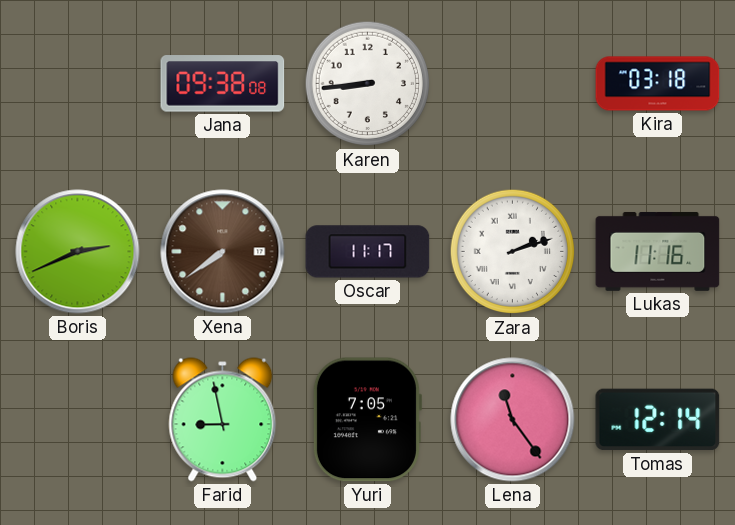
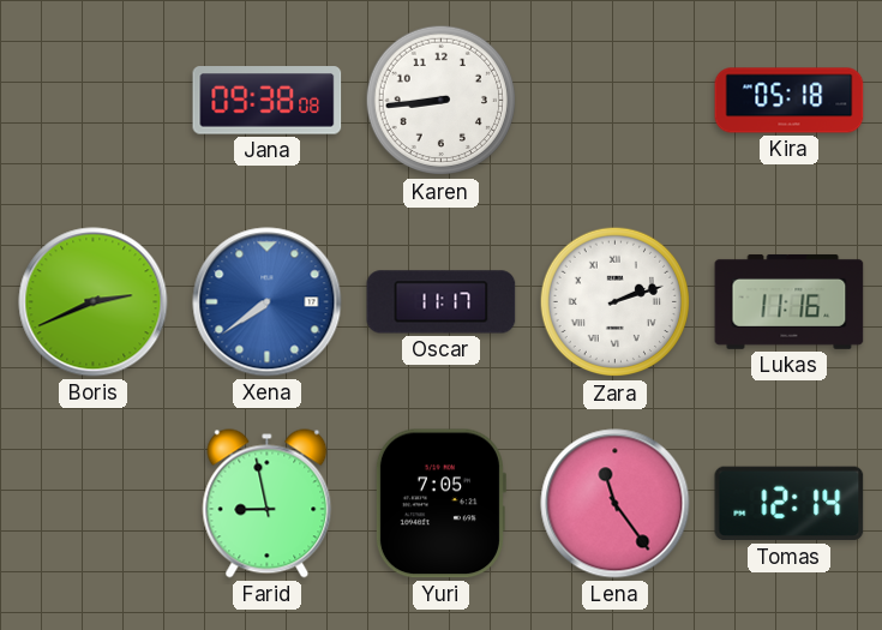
Kira: 03:18 -> 05:18 (790, 101)
Xena dial: brown -> blue (268, 302)
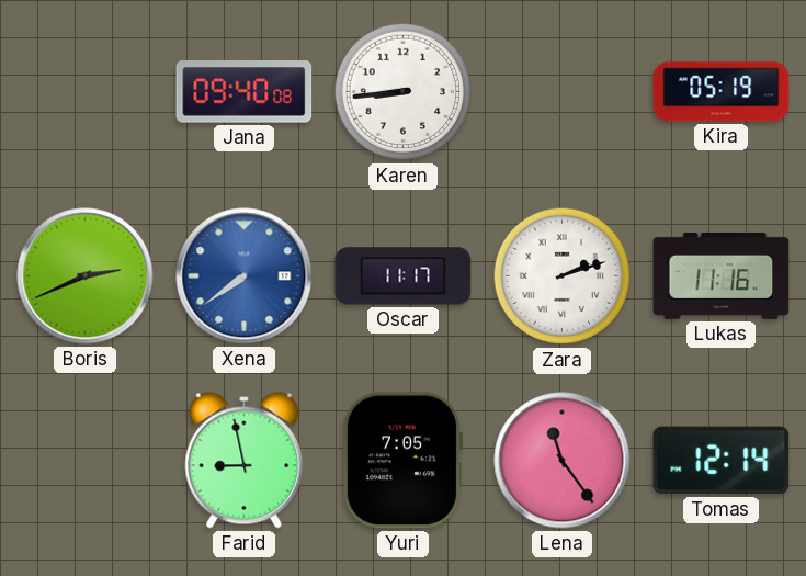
Jana: 09:38 -> 09:40 (245, 92)
Kira: 05:18 -> 05:19 (722, 92)
